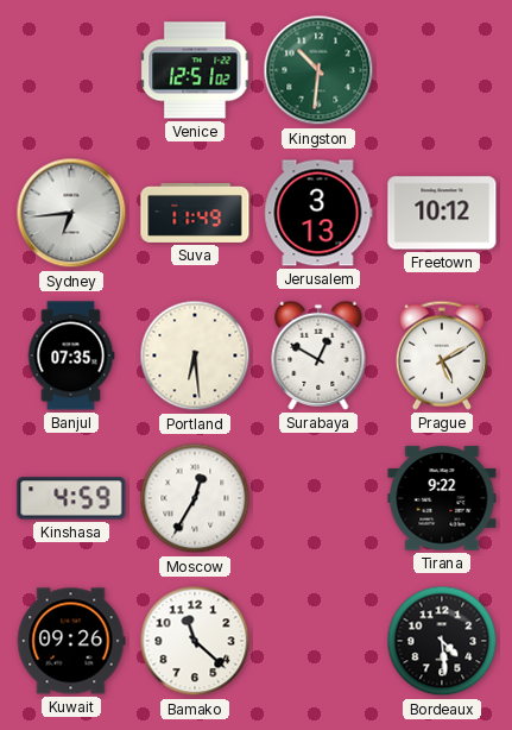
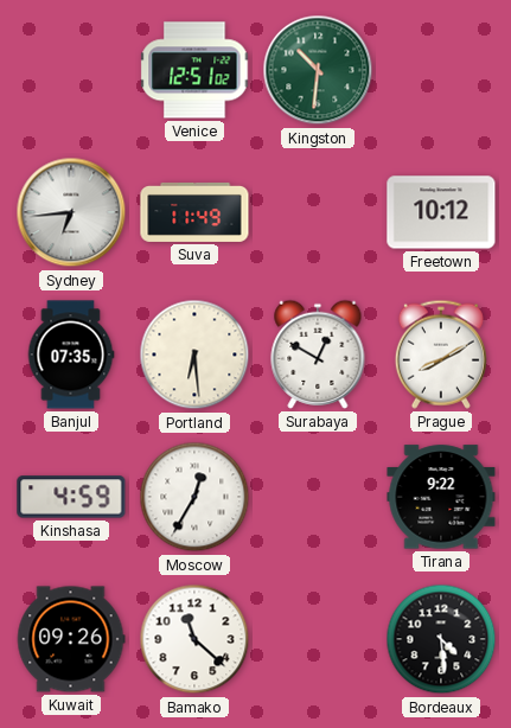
Jerusalem: 3:13 -> none (318, 213)
Prague: 5:10 -> 8:10 (441, 355)
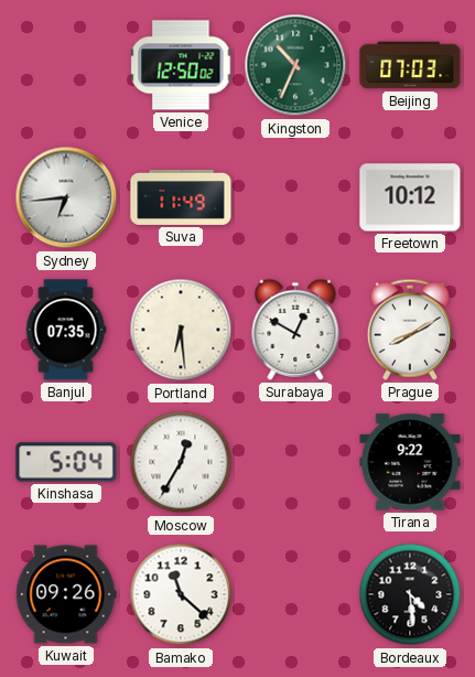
Venice: 12:51 -> 12:50 (181, 65)
Kingston: 10:31 -> 10:34 (295, 65)
Beijing: none -> 07:03 (410, 65)
Kinshasa: 4:59 -> 5:04 (66, 462)
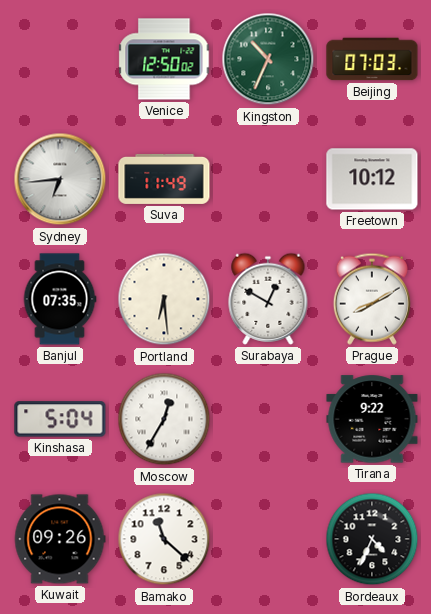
Bordeaux: 4:29 -> 4:34 (372, 539)
